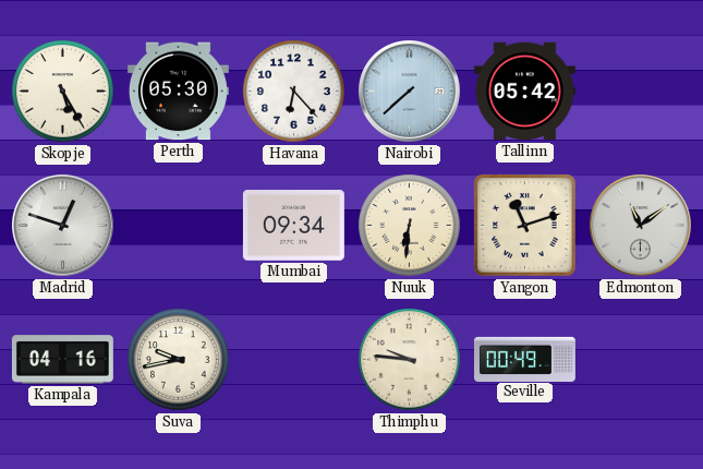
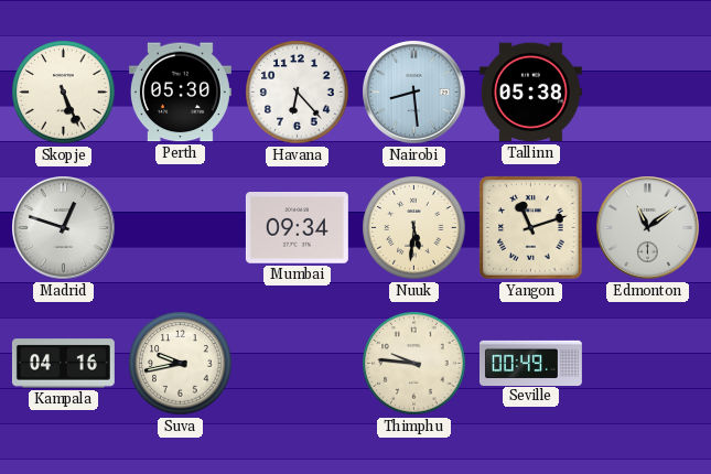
Skopje: 5:25 -> 5:26 (64, 93)
Nairobi: 7:38 -> 8:29 (414, 93)
Tallinn: 05:42 -> 05:38 (530, 93)
Nuuk: 6:31 -> 5:31 (414, 228)
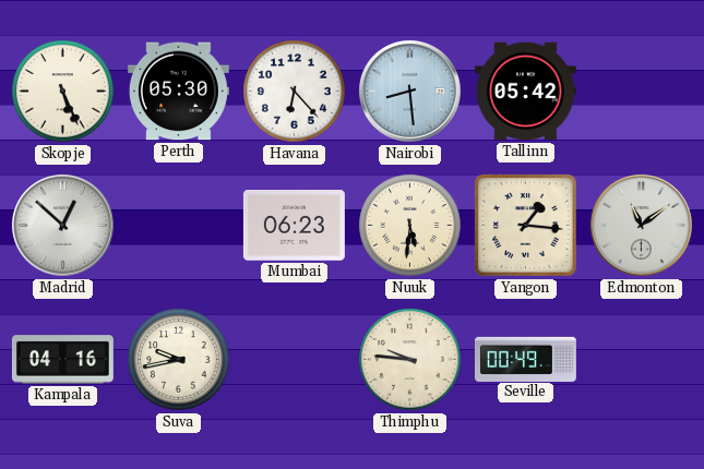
Tallinn: 05:38 -> 05:42 (525, 92)
Madrid: 12:48 -> 12:52 (63, 226)
Mumbai: 09:34 -> 06:23 (294, 226)
Yangon: 11:12 -> 1:16 (526, 226)
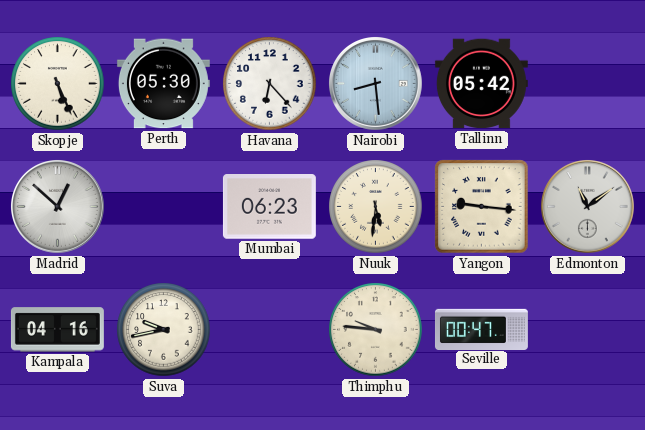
Yangon: 1:16 -> 9:16 (482, 207)
Seville: 00:49 -> 00:47 (481, 329)
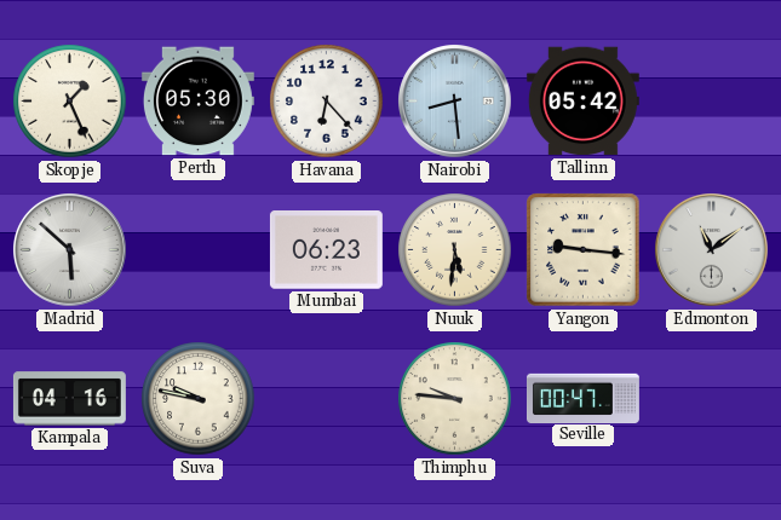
Skopje: 5:26 -> 1:26 (70, 102)
Madrid: 12:52 -> 5:52 (70, 250)
Suva: 9:43 -> 9:47 (199, 399)
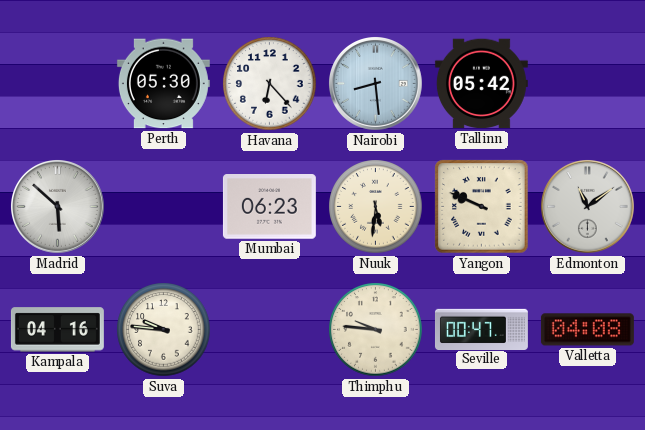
Skopje: 1:26 -> none (70, 102)
Yangon: 9:16 -> 9:49 (482, 207)
Suva: 9:47 -> 9:46 (164, 330)
Valletta: none -> 04:08 (587, 330)
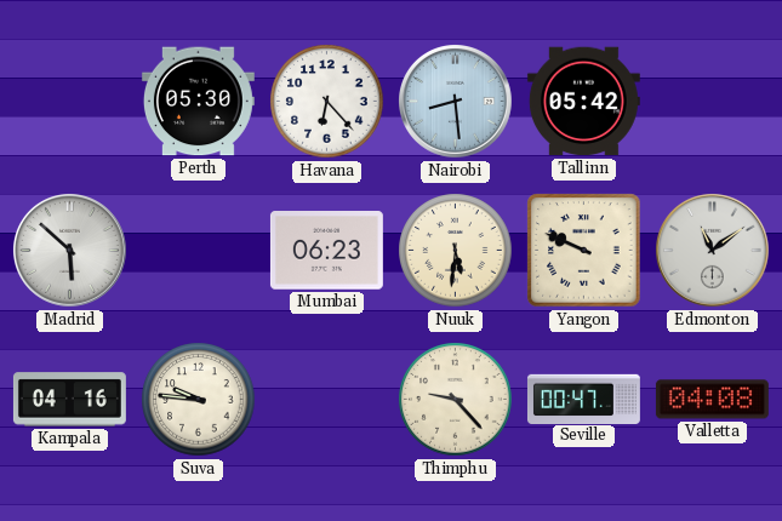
Thimphu: 9:46 -> 9:23 (456, 400)
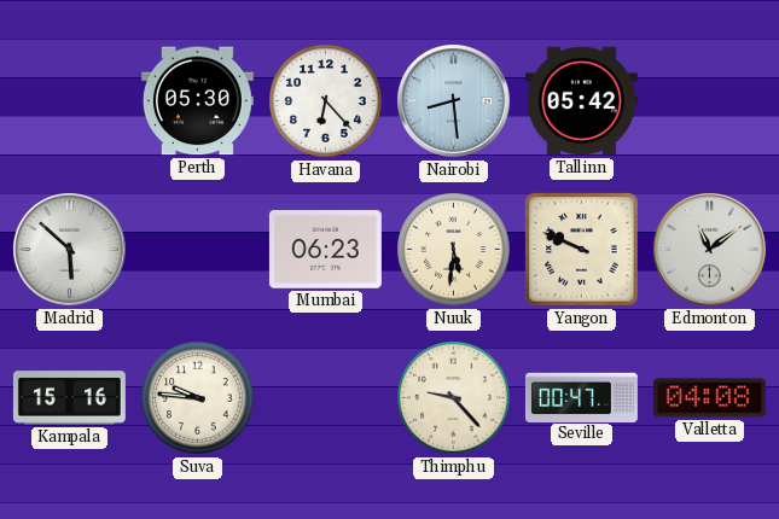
Kampala: 04:16 -> 15:16 (69, 398)
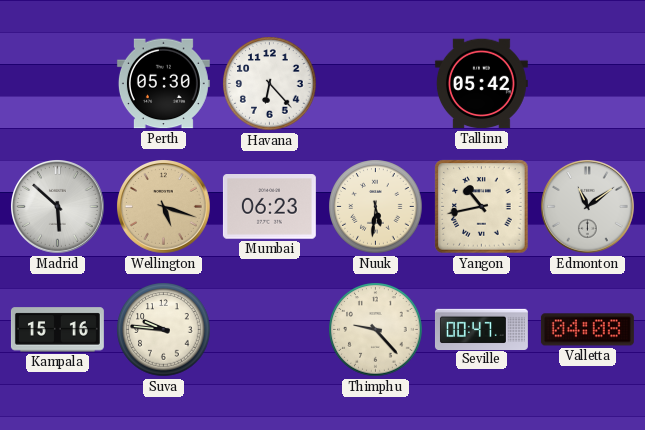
Nairobi: 8:29 -> none (454, 101)
Wellington: none -> 5:18 (164, 207)
Yangon: 9:49 -> 10:43 (482, 207)
